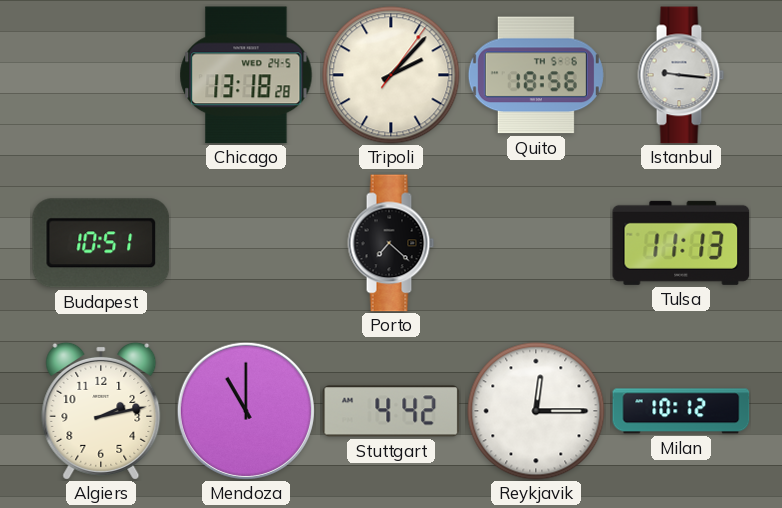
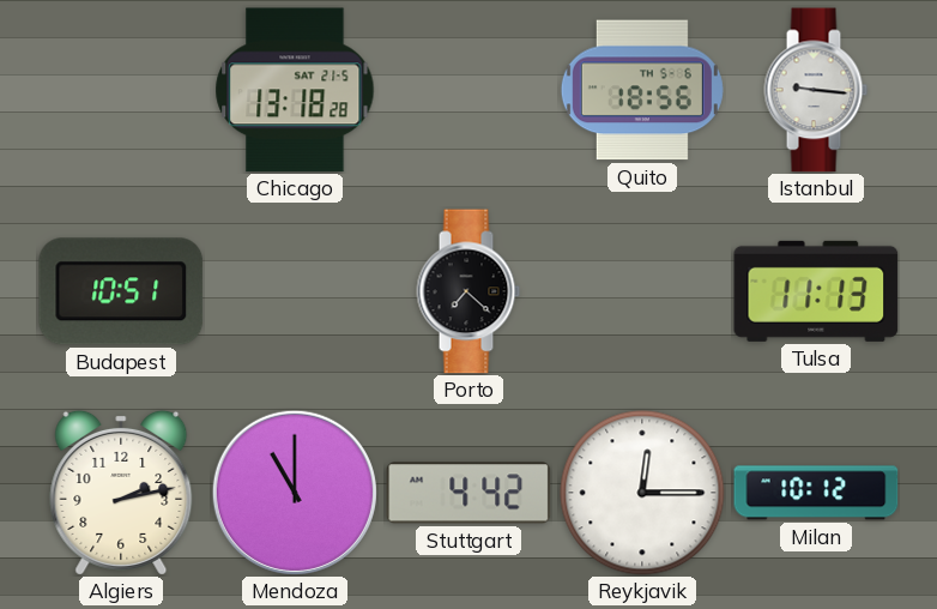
Chicago date: WED 24-5 -> SAT 21-5 (295, 90)
Tripoli: 2:07 -> none (391, 75)
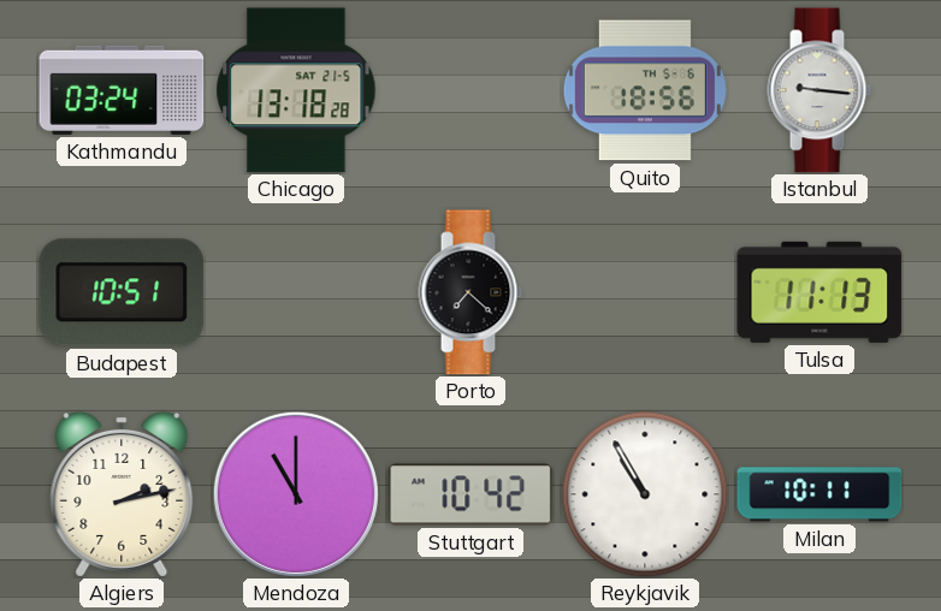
Kathmandu: none -> 03:24 (122, 90)
Stuttgart: 4:42 -> 10:42 (470, 494)
Reykjavik: 12:15 -> 10:55 (645, 494)
Milan: 10:12 -> 10:11 (819, 494)
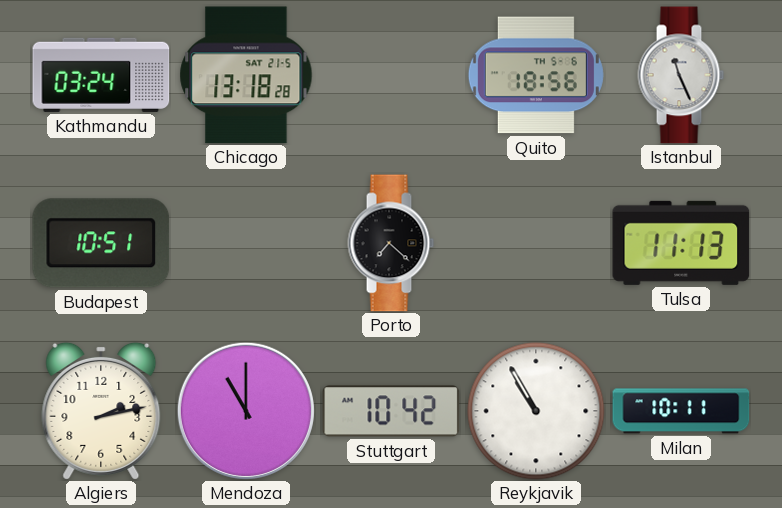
Istanbul: 9:16 -> 11:26 (681, 75)
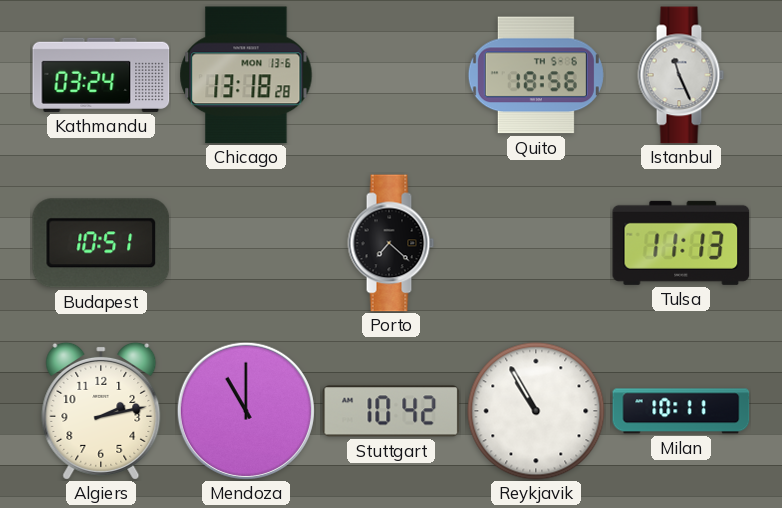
Chicago date: SAT 21-5 -> MON 13-6 (246, 75)
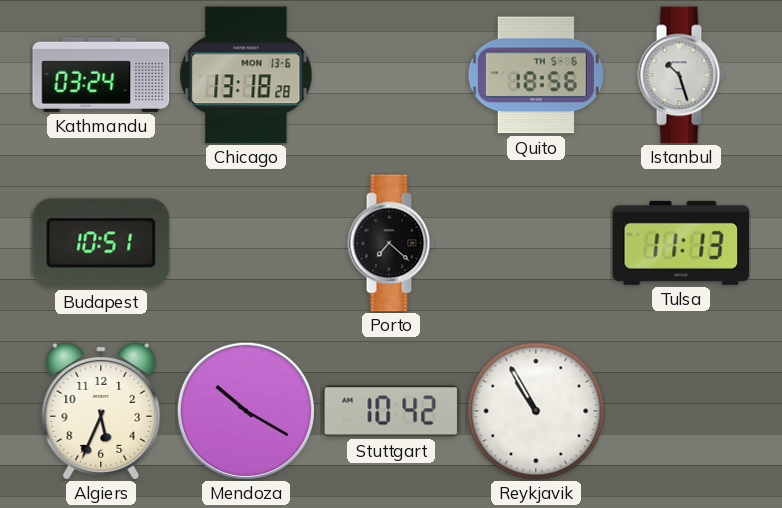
Istanbul: 11:26 -> 10:27 (681, 75)
Algiers: 2:13 -> 5:34 (101, 411)
Mendoza: 11:00 -> 10:20 (246, 411)
Milan: 10:11 -> none (681, 411)
